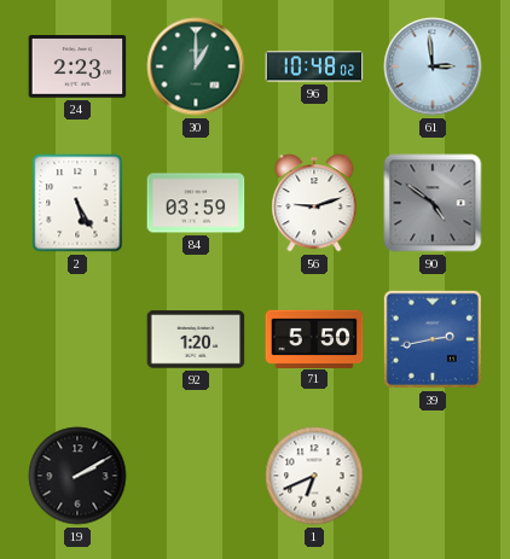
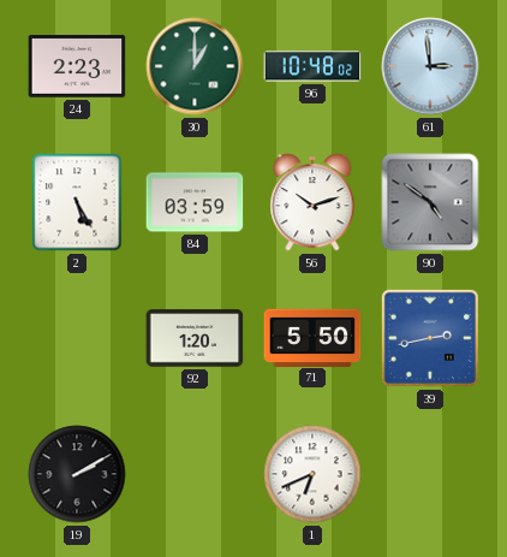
56: 9:12 -> 10:12 (312, 202)
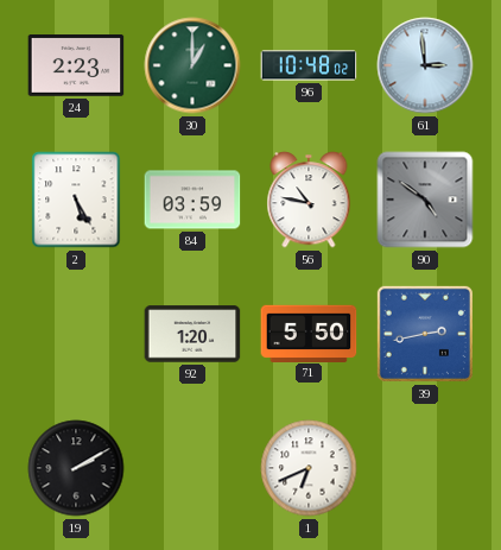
56: 10:12 -> 10:47 (309, 200)
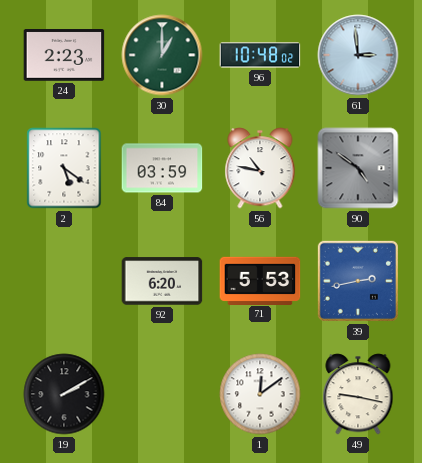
2: 5:25 -> 5:21 (64, 168)
92: 1:20 -> 6:20 (162, 281)
71: 5:50 -> 5:53 (260, 280)
1: 6:41 -> 12:09 (260, 394)
49: none -> 9:17 (358, 394)
